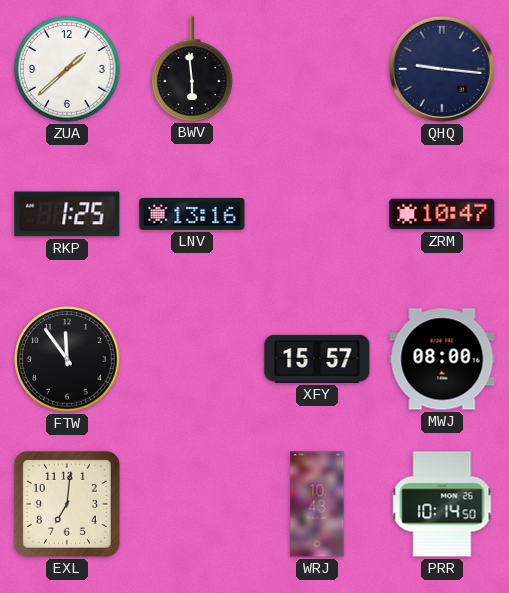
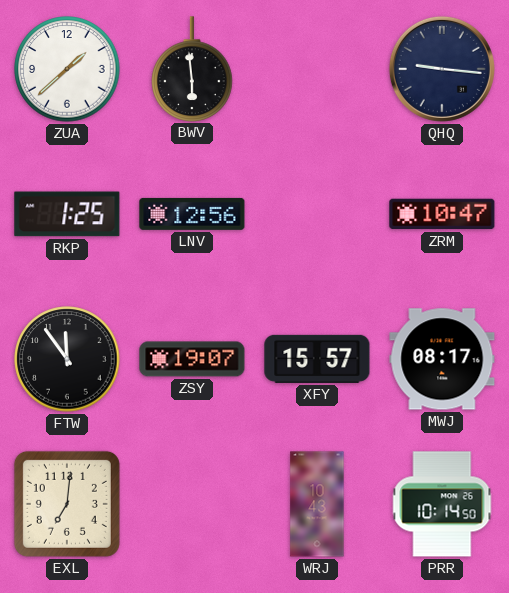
LNV: 13:16 -> 12:56 (192, 214)
ZSY: none -> 19:07 (192, 359)
MWJ: 08:00 -> 08:17 (442, 359)
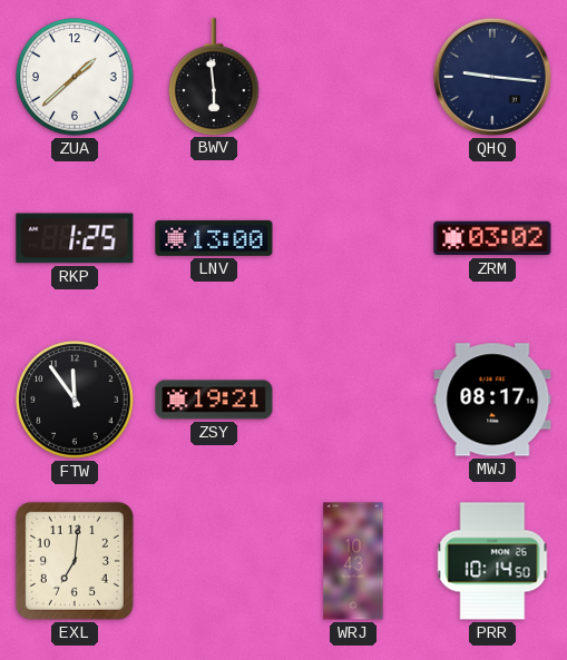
LNV: 12:56 -> 13:00 (214, 238)
ZRM: 10:47 -> 03:02 (492, 238)
ZSY: 19:07 -> 19:21 (214, 400)
XFY: 15:57 -> none (317, 359)
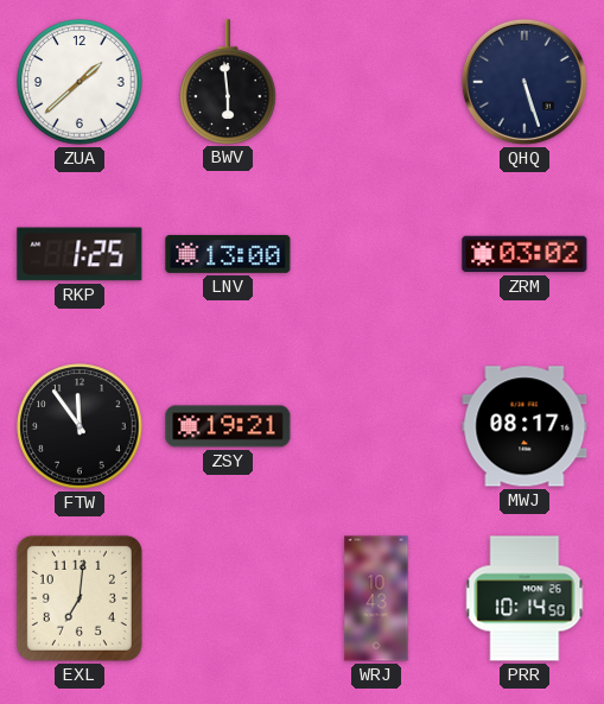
QHQ: 9:16 -> 5:27 (524, 82)
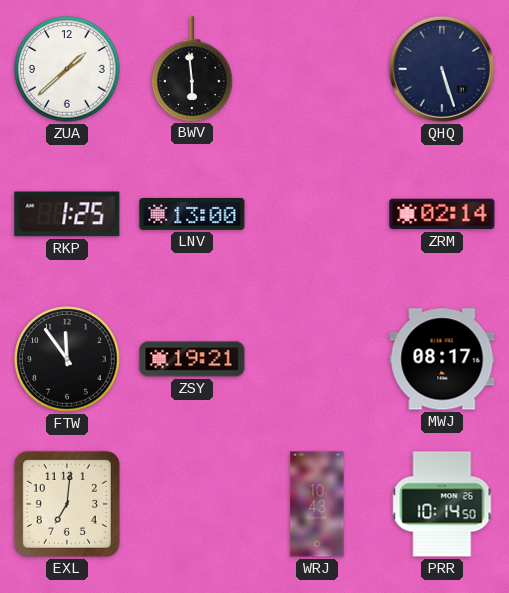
ZRM: 03:02 -> 02:14 (442, 214)
